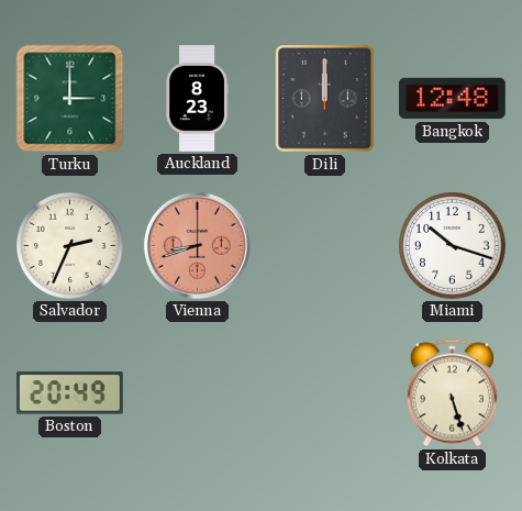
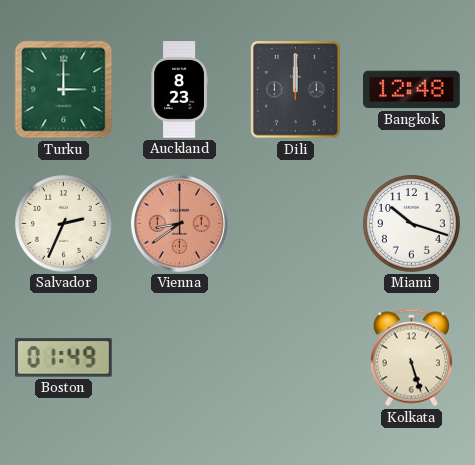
Vienna: 8:42 -> 8:39 (179, 223)
Boston: 20:49 -> 01:49 (64, 358)
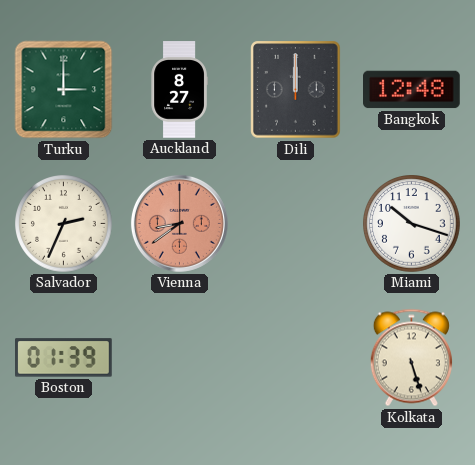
Auckland: 8:23 -> 8:27 (179, 90)
Boston: 01:49 -> 01:39 (64, 358)
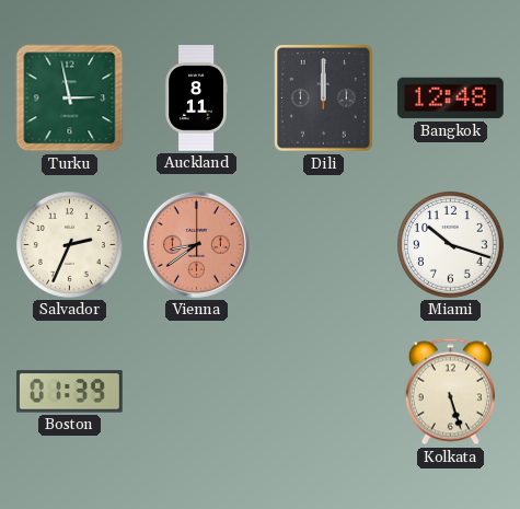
Turku: 3:00 -> 2:58 (70, 99)
Auckland: 8:27 -> 8:11 (196, 99)
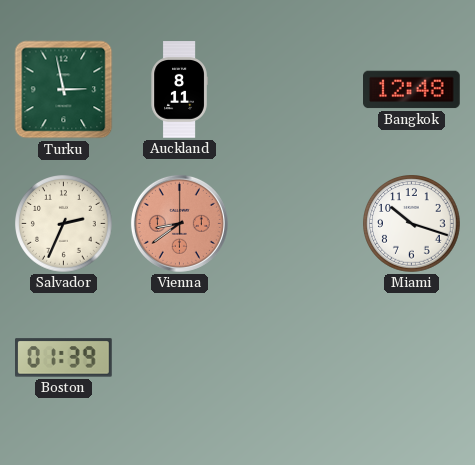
Dili: 12:00 -> none (324, 99)
Kolkata: 5:27 -> none (450, 392)
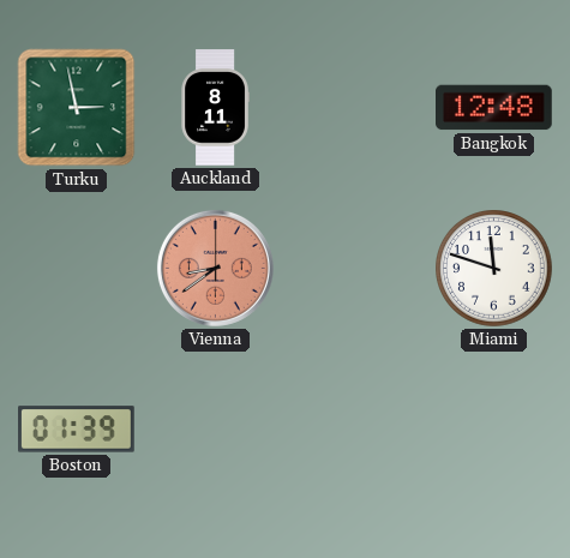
Salvador: 2:34 -> none (64, 224)
Miami: 10:18 -> 11:48 (494, 269)
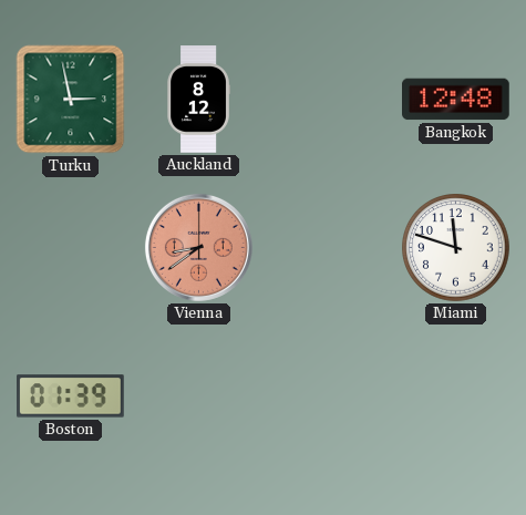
Auckland: 8:11 -> 8:12 (198, 100)
